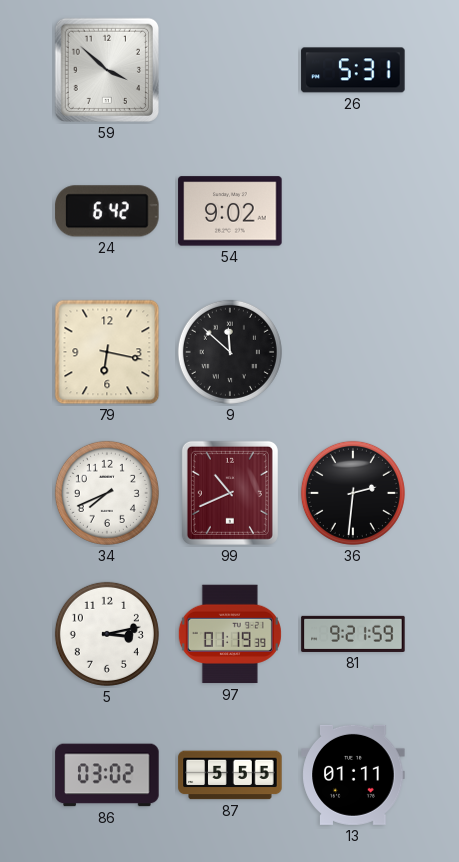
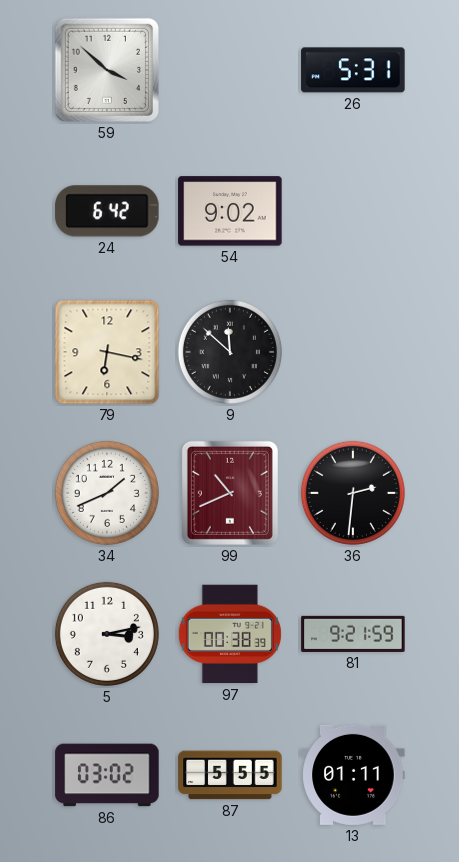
34: 7:41 -> 1:41 (107, 493)
97: 01:19 -> 00:38 (230, 634)
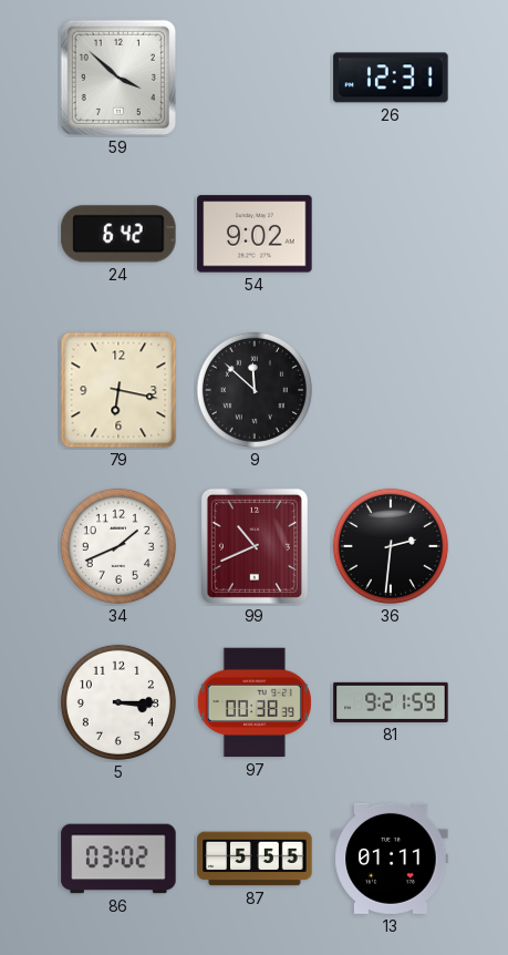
26: 5:31 -> 12:31 (391, 78)
5: 3:13 -> 3:15 (118, 702)
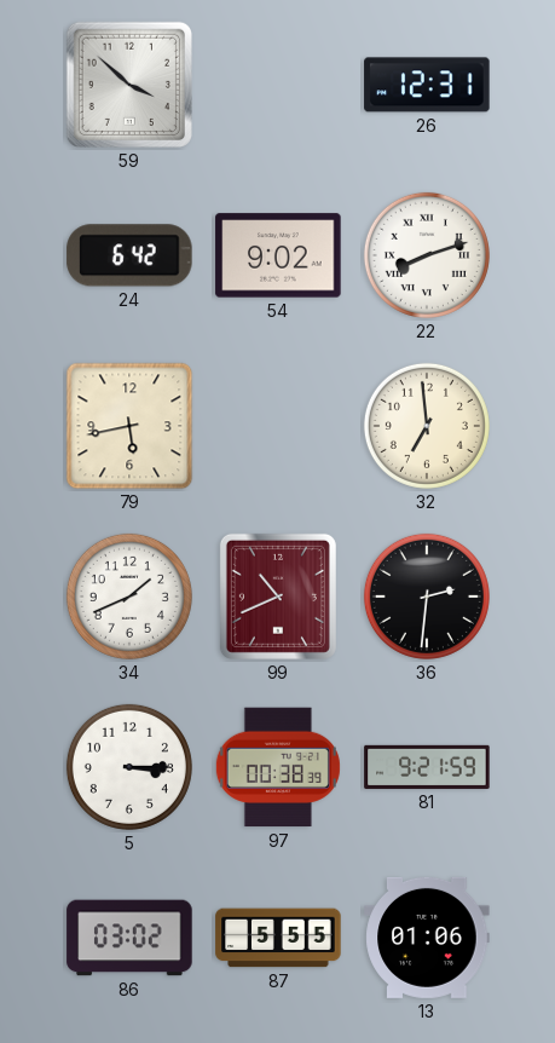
22: none -> 8:12 (427, 255)
79: 6:17 -> 5:43 (129, 426)
9: 11:52 -> none (255, 390)
32: none -> 6:59 (427, 426)
13: 01:11 -> 01:06 (427, 938)
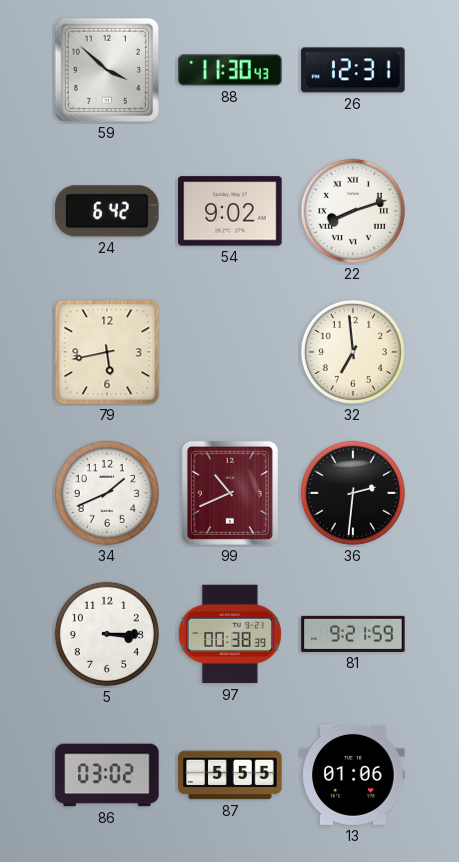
88: none -> 11:30 (230, 70)
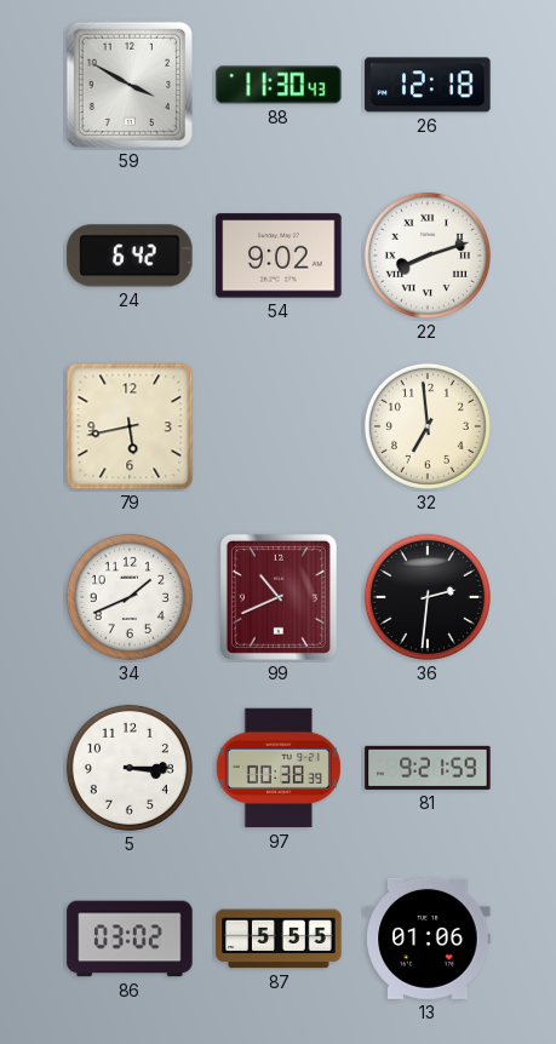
59: 3:52 -> 3:50 (130, 85)
26: 12:31 -> 12:18 (428, 85)
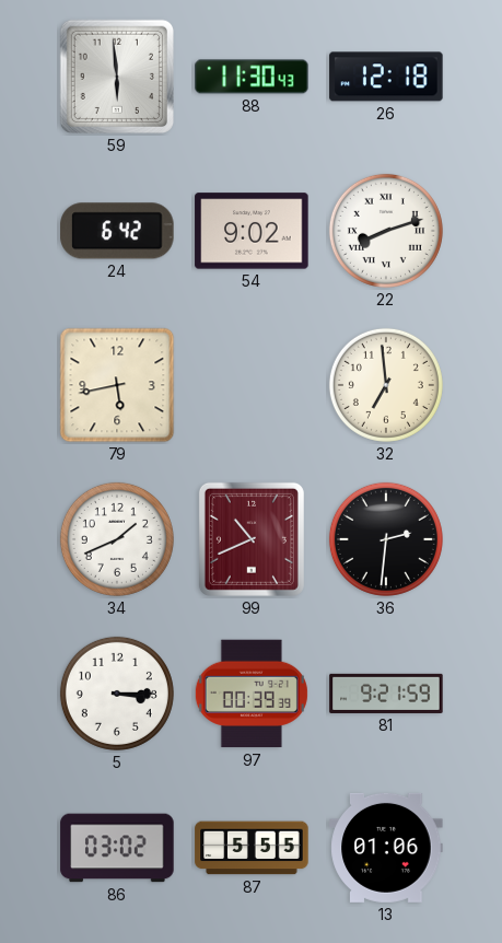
59: 3:50 -> 5:59 (117, 77)
97: 00:38 -> 00:39 (252, 694)
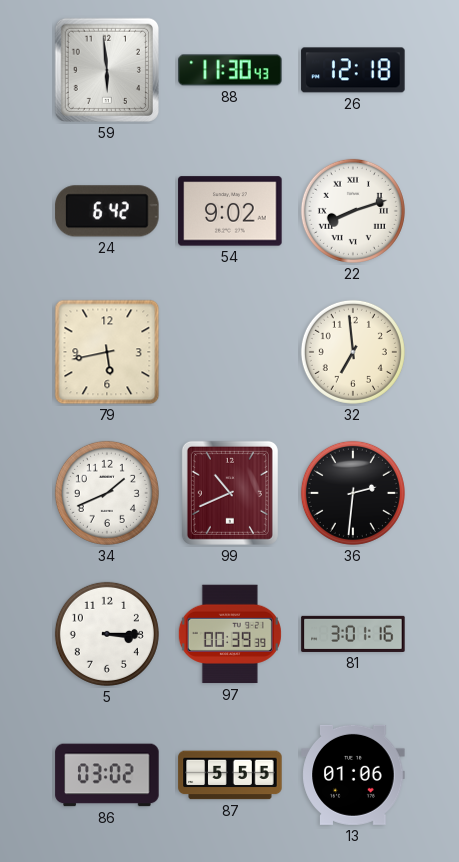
81: 9:21 -> 3:01 (353, 634)
